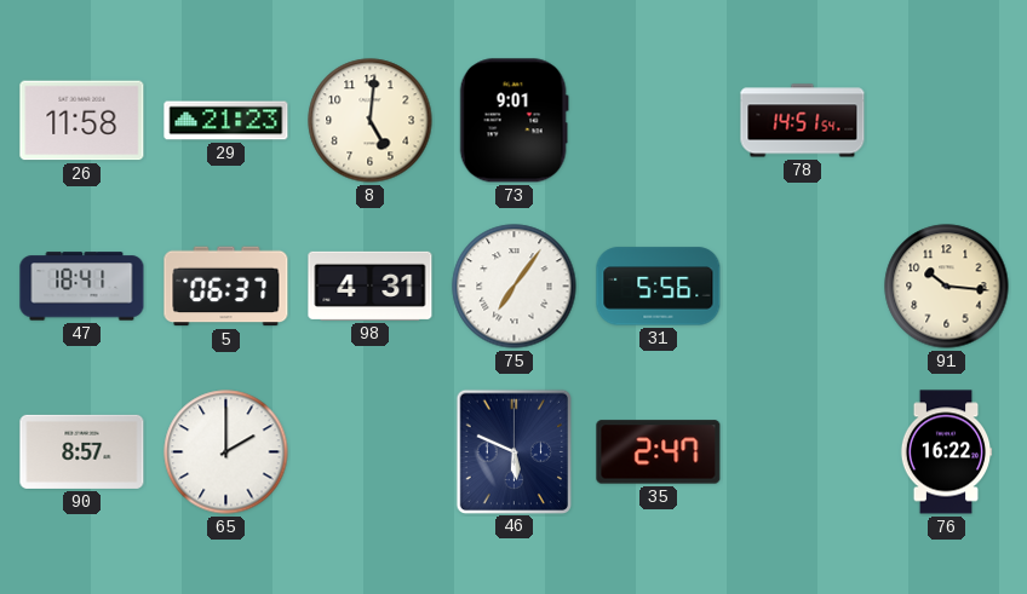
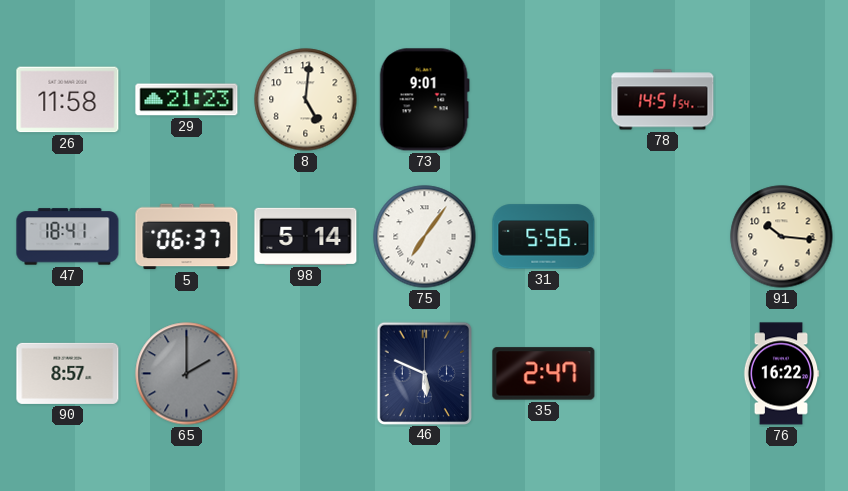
98: 4:31 -> 5:14 (306, 236)
65 dial: white -> grey (187, 374)
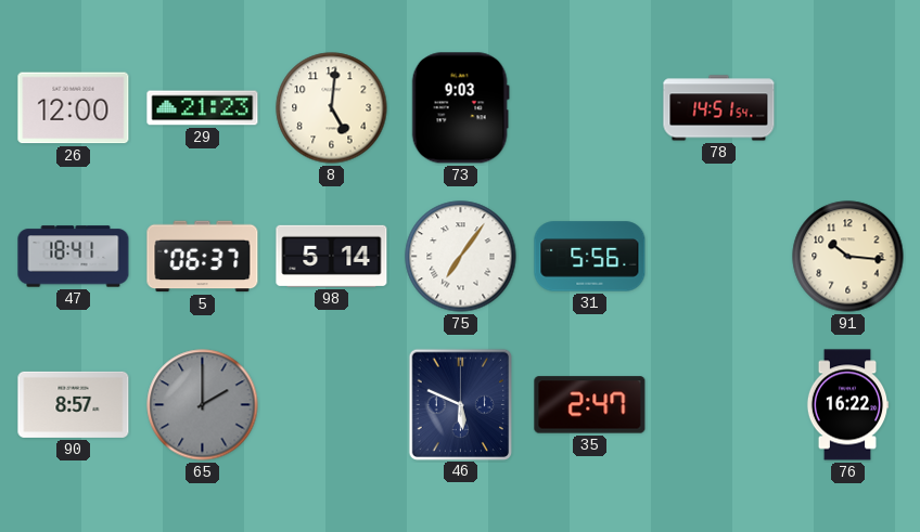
26: 11:58 -> 12:00 (74, 108)
73: 9:01 -> 9:03 (460, 108)
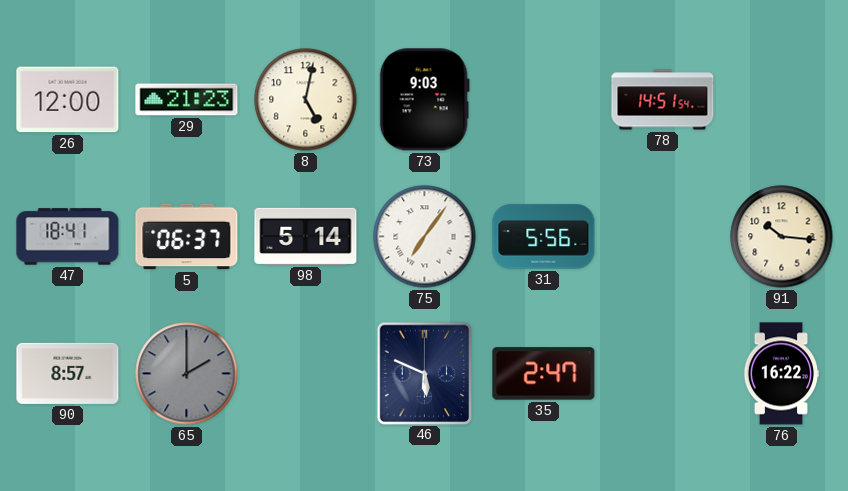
8: 5:01 -> 5:02 (306, 100)
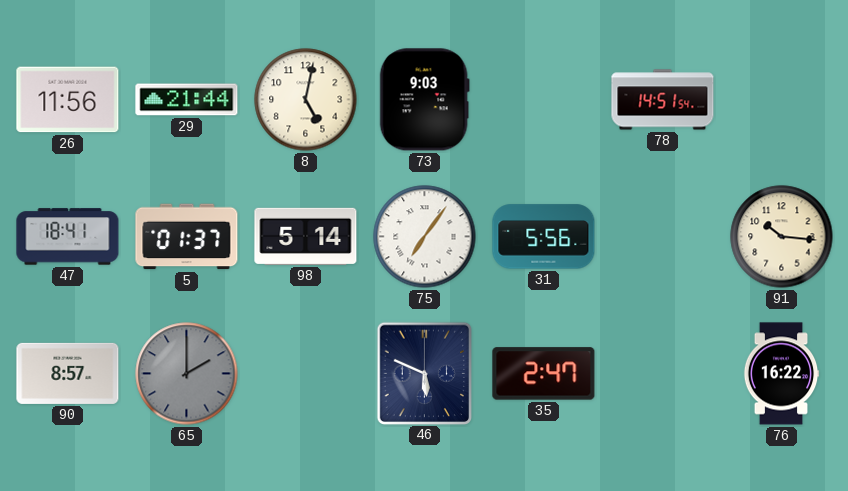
26: 12:00 -> 11:56 (68, 100)
29: 21:23 -> 21:44 (187, 100)
5: 06:37 -> 01:37 (187, 237)
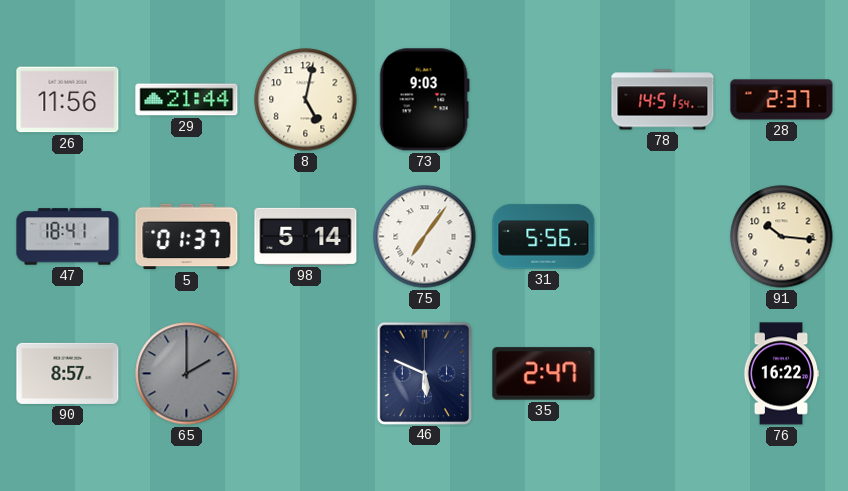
28: none -> 2:37 (782, 100)
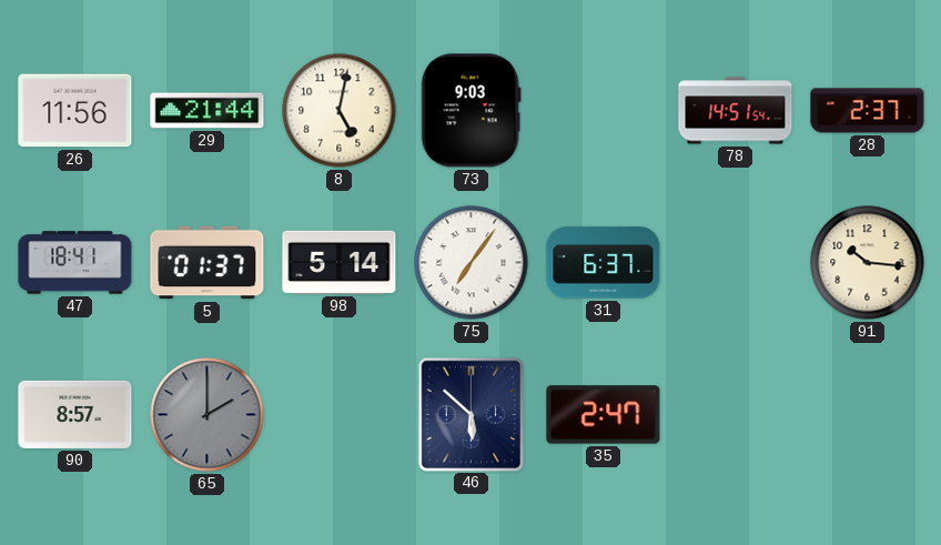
31: 5:56 -> 6:37 (604, 263)
46: 5:49 -> 5:52 (471, 414)
76: 16:22 -> none (781, 374)
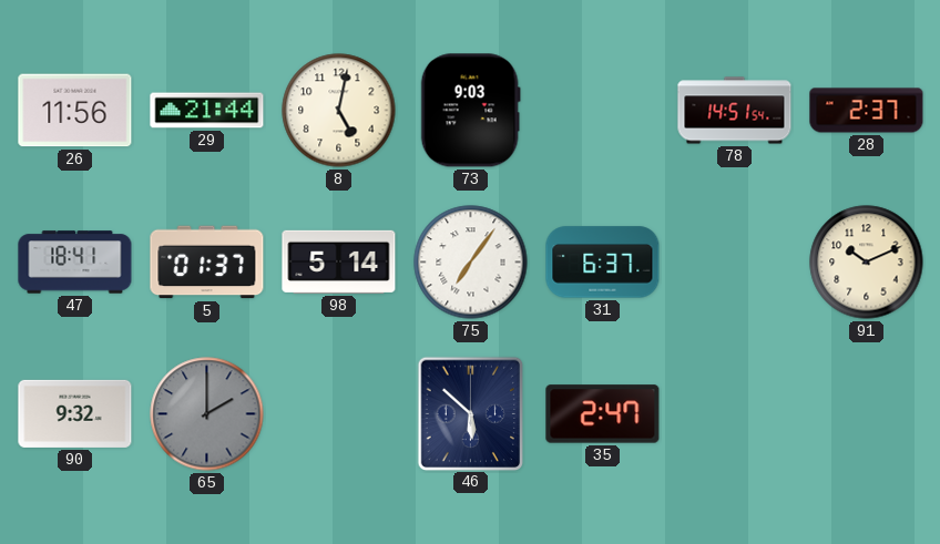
91: 10:16 -> 10:11 (867, 263)
90: 8:57 -> 9:32 (75, 413)
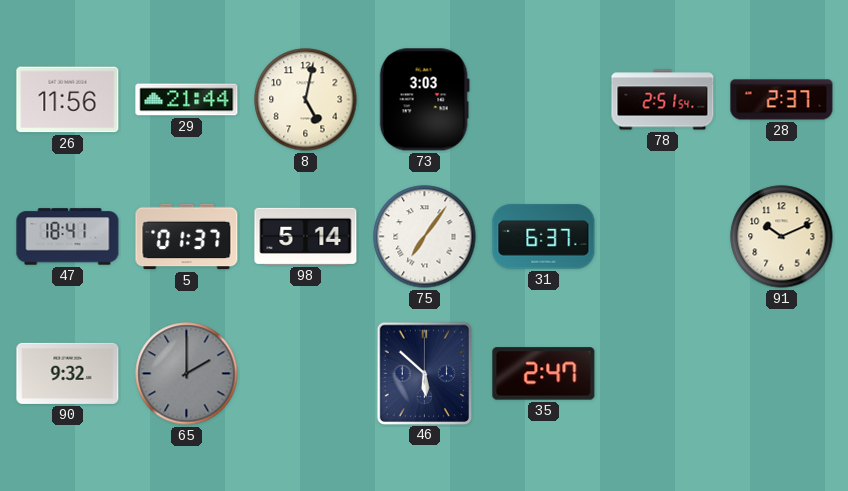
73: 9:03 -> 3:03 (424, 100)
78: 14:51 -> 2:51 (663, 100)
